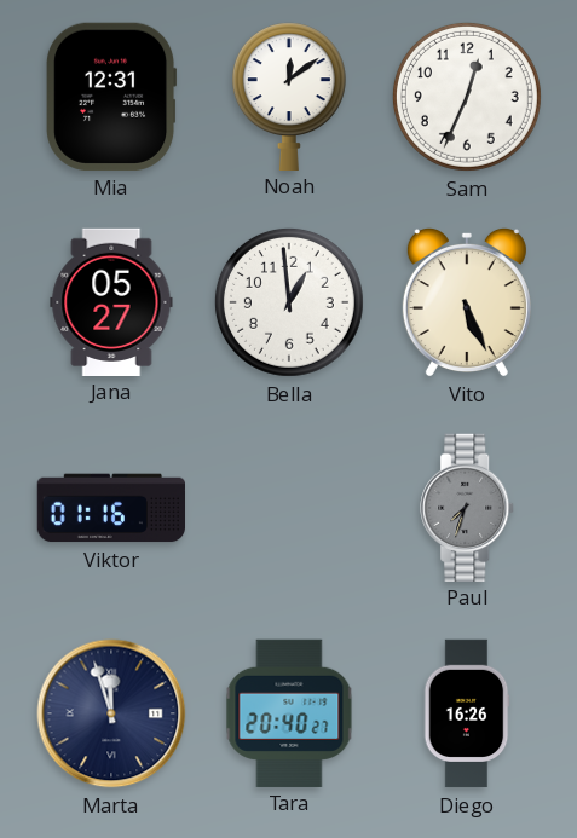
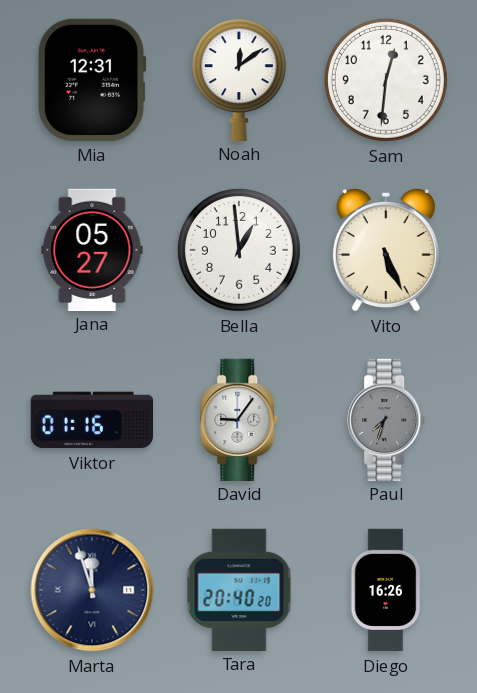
Sam: 12:34 -> 12:31 (386, 80)
David: none -> 9:06 (240, 419)
Tara: 20:40:27 -> 20:40:20 (239, 589)
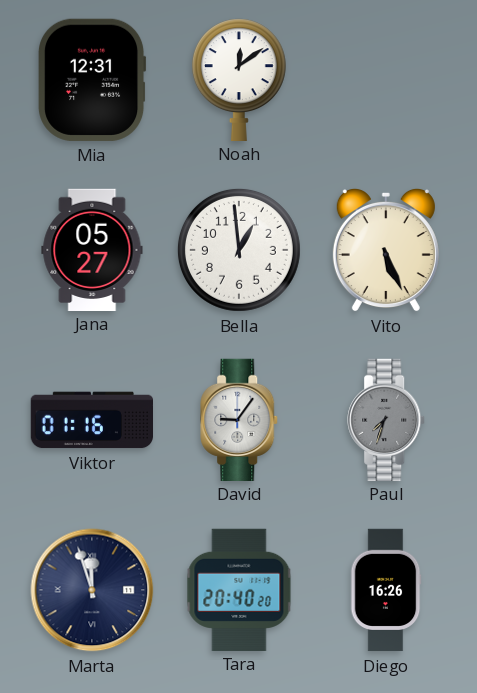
Sam: 12:31 -> none (386, 80)
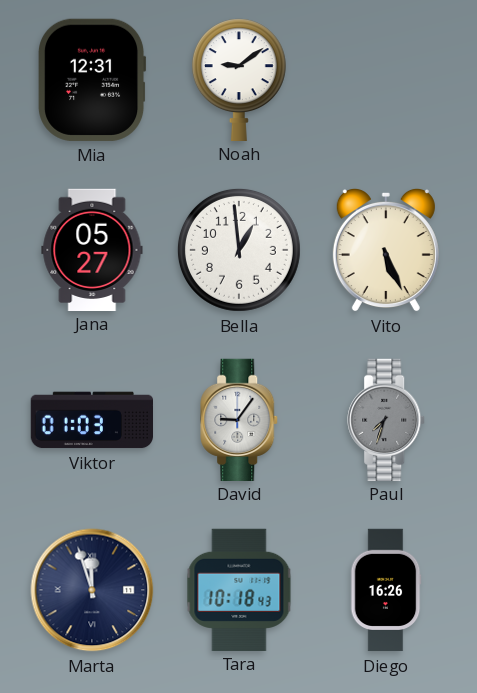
Noah: 12:09 -> 9:09 (239, 79)
Viktor: 01:16 -> 01:03 (91, 420)
Tara: 20:40 -> 10:18 (239, 589)
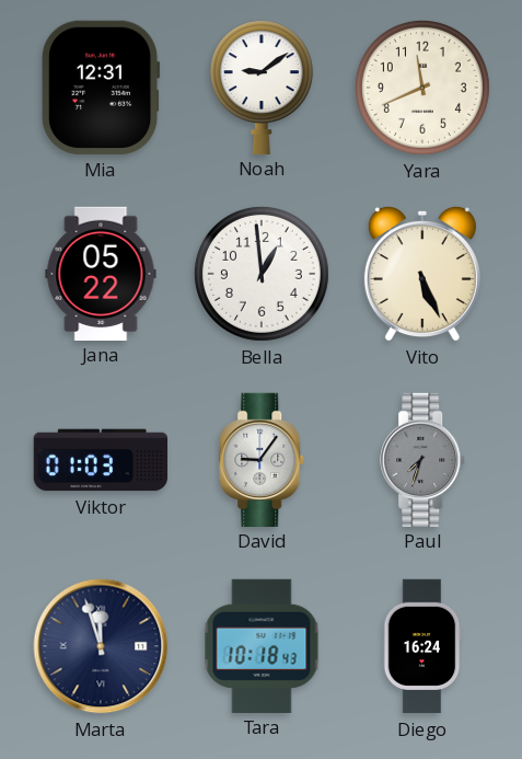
Yara: none -> 11:41 (422, 88)
Jana: 05:27 -> 05:22 (101, 273)
Diego: 16:26 -> 16:24 (422, 646)
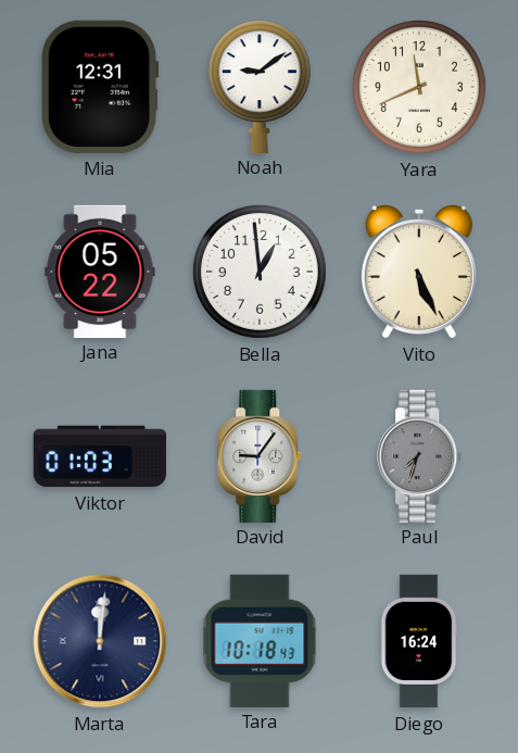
Marta: 11:57 -> 12:01 (100, 641)
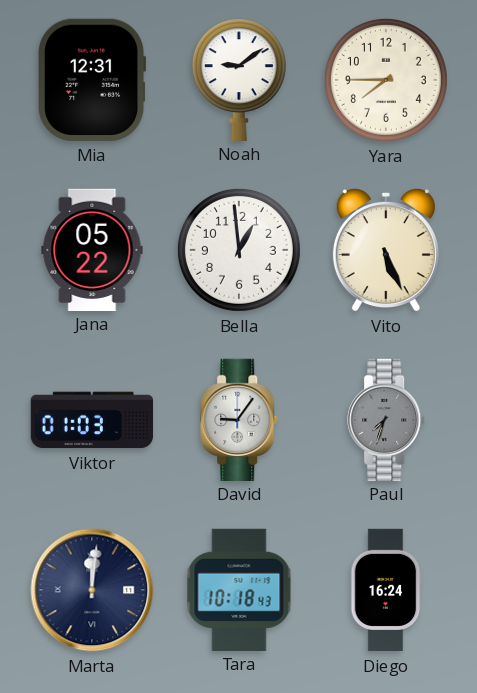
Yara: 11:41 -> 7:45 (386, 80)
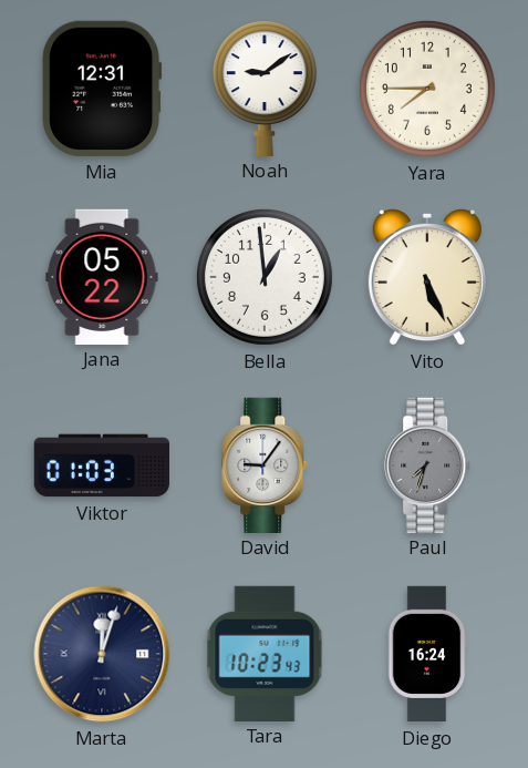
Marta: 12:01 -> 12:03 (102, 654)
Tara: 10:18 -> 10:23 (265, 653)
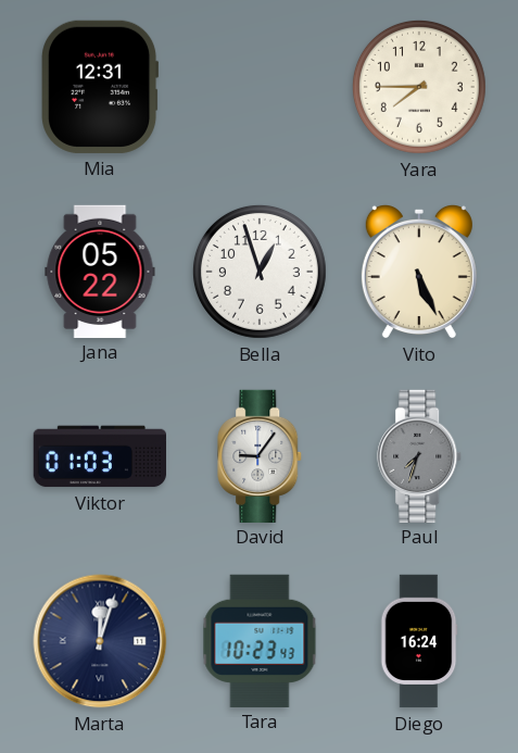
Noah: 9:09 -> none (265, 88)
Bella: 12:59 -> 12:57 (260, 272)
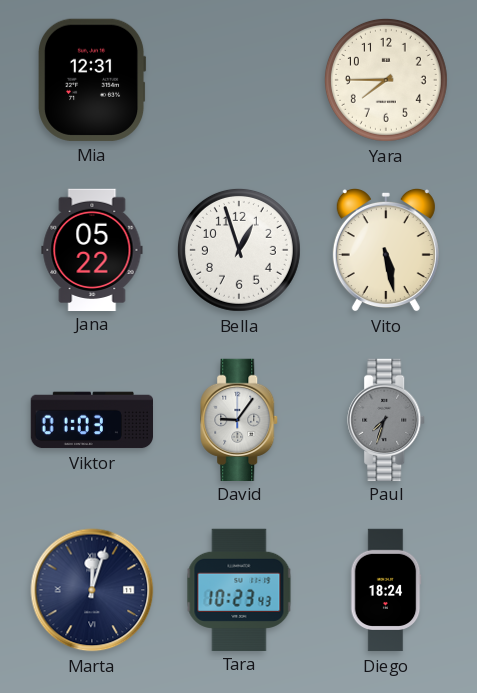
Vito: 5:26 -> 5:28 (386, 250)
Diego: 16:24 -> 18:24 (386, 590)
